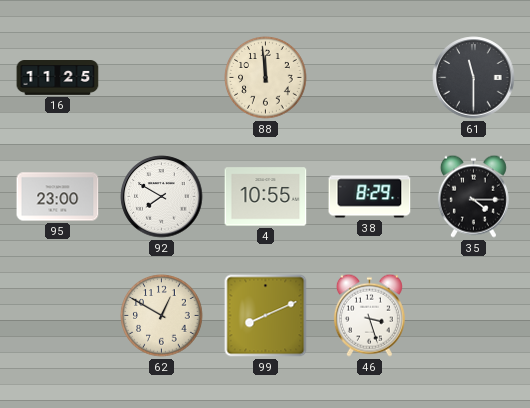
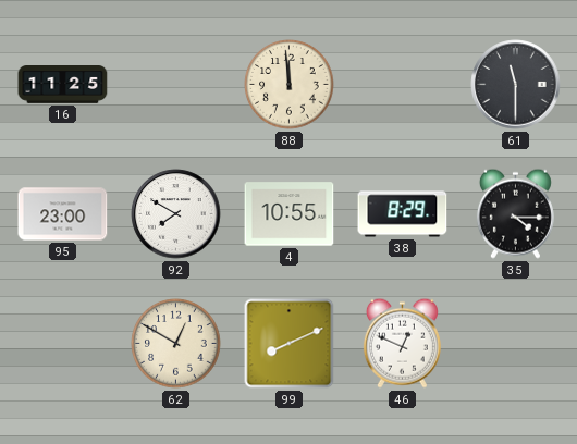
46: 3:27 -> 12:49 (402, 343)
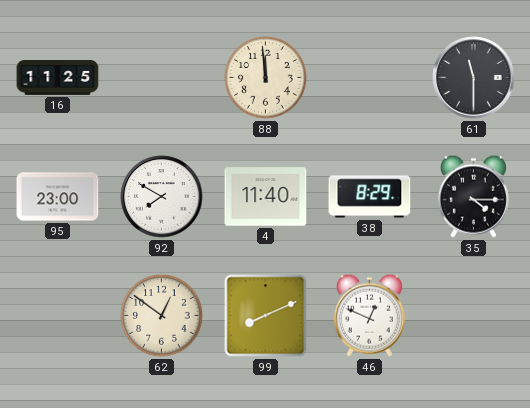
4: 10:55 -> 11:40 (266, 197)
62: 12:50 -> 12:51 (162, 316)
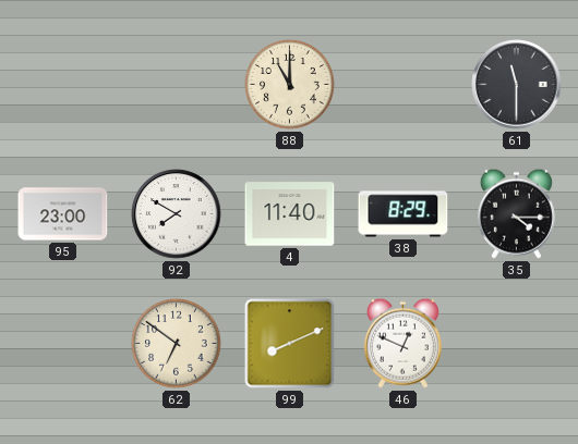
16: 11:25 -> none (58, 78)
88: 11:59 -> 11:00 (290, 85)
62: 12:51 -> 6:51 (177, 344)
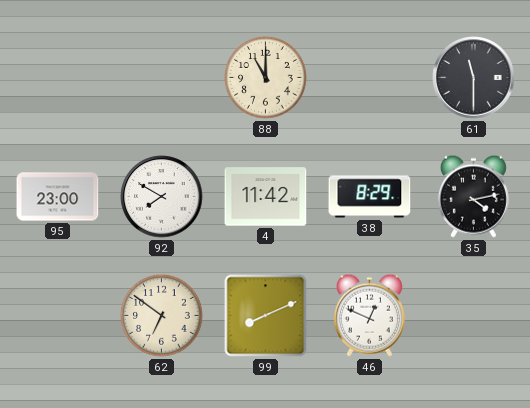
4: 11:40 -> 11:42 (266, 197)
35: 4:15 -> 4:13 (473, 196)
